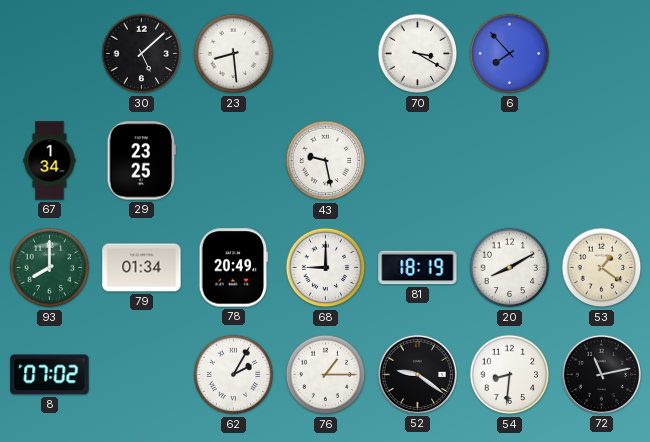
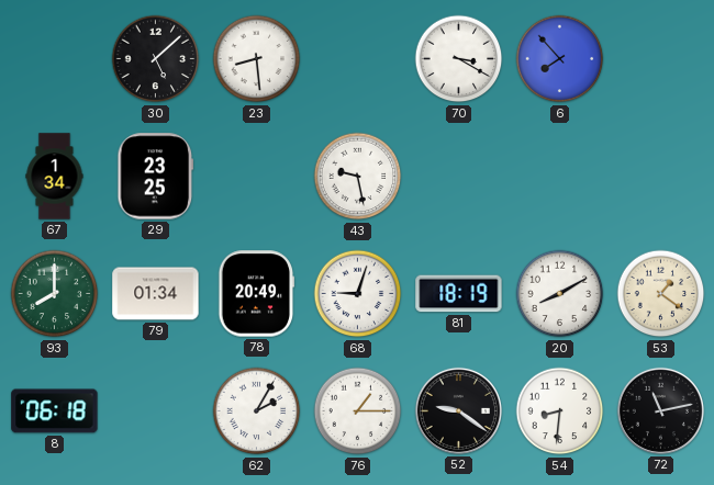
68: 9:00 -> 9:03 (358, 294)
8: 07:02 -> 06:18 (55, 411)
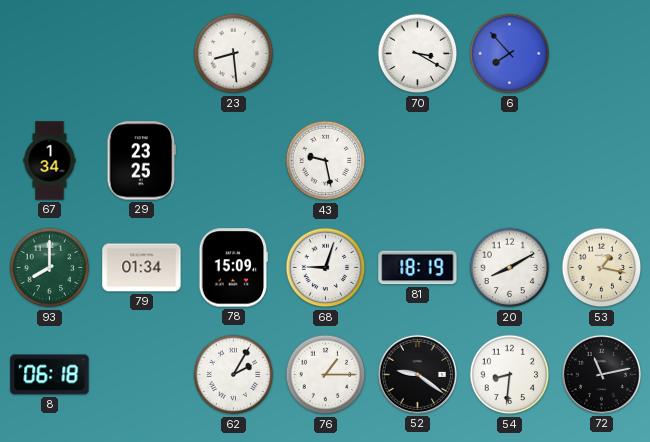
30: 5:08 -> none (156, 59)
78: 20:49 -> 15:09 (234, 268)
53: 1:21 -> 1:17 (602, 268)
